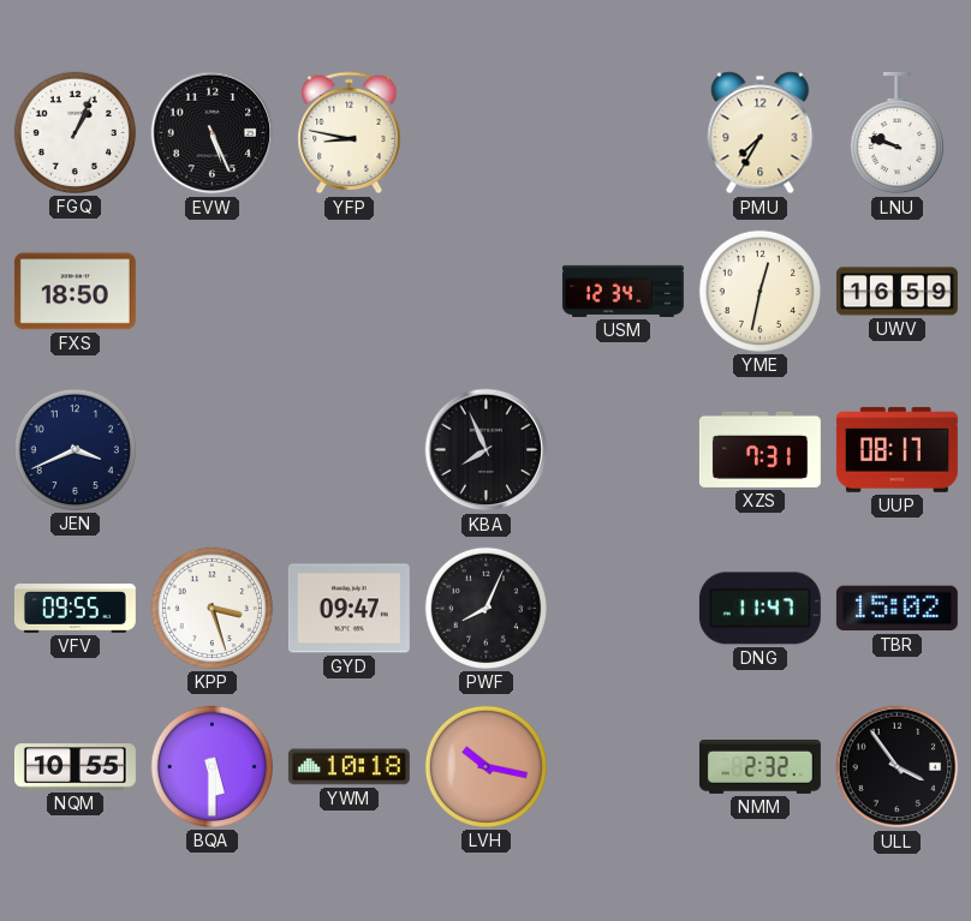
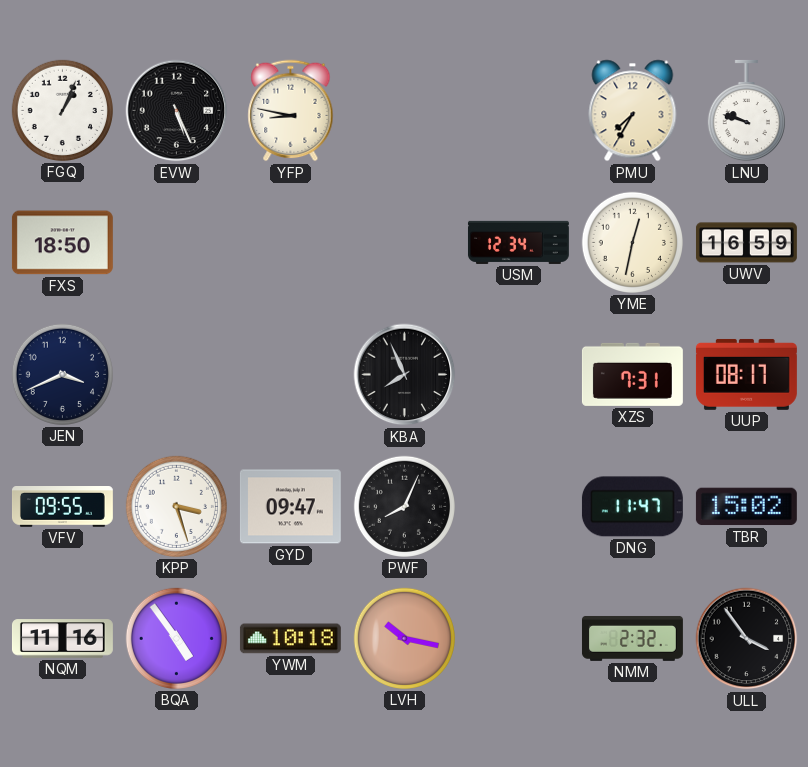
NQM: 10:55 -> 11:16 (62, 639)
BQA: 5:30 -> 4:54 (176, 638)
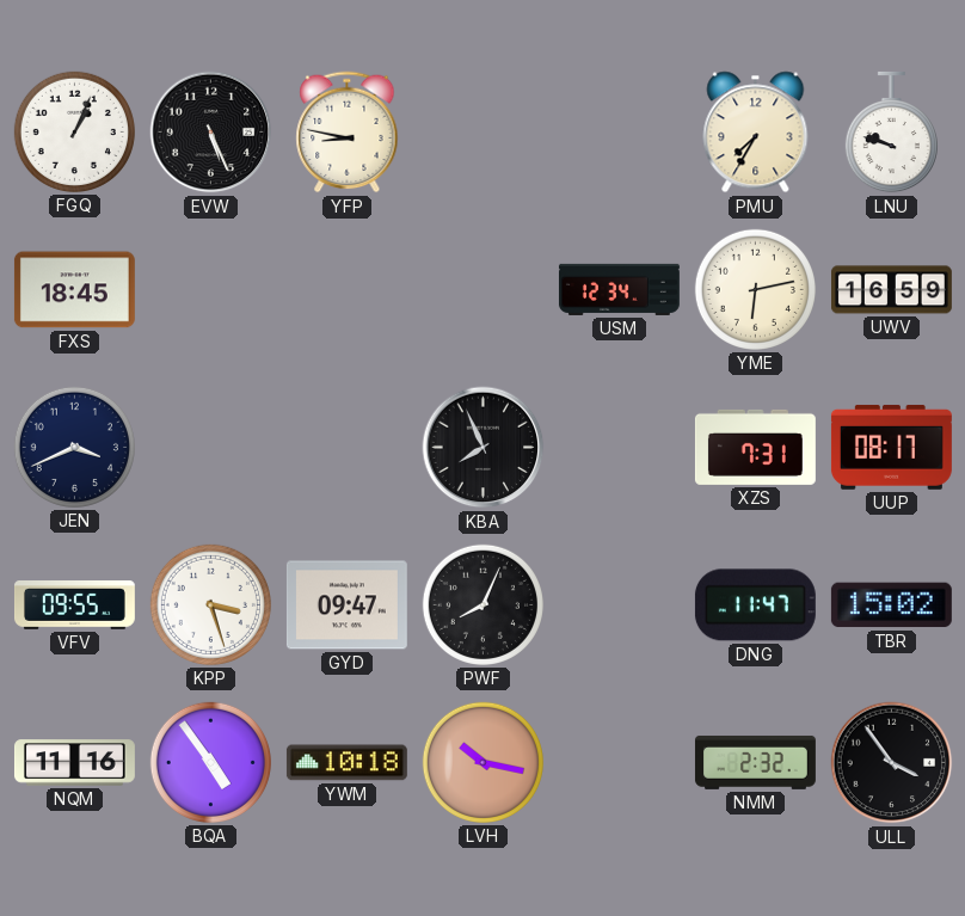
FXS: 18:50 -> 18:45 (74, 290)
YME: 12:32 -> 6:13 (755, 289)
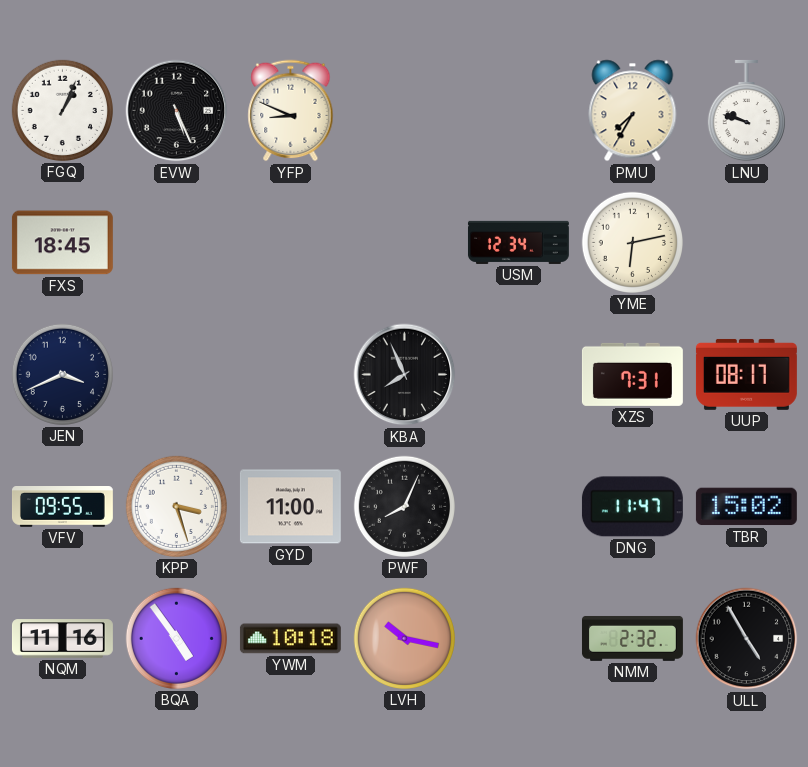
YFP: 8:47 -> 8:49 (291, 111)
UWV: 16:59 -> none (891, 290)
GYD: 09:47 -> 11:00 (290, 507)
ULL: 3:54 -> 4:55 (747, 639)
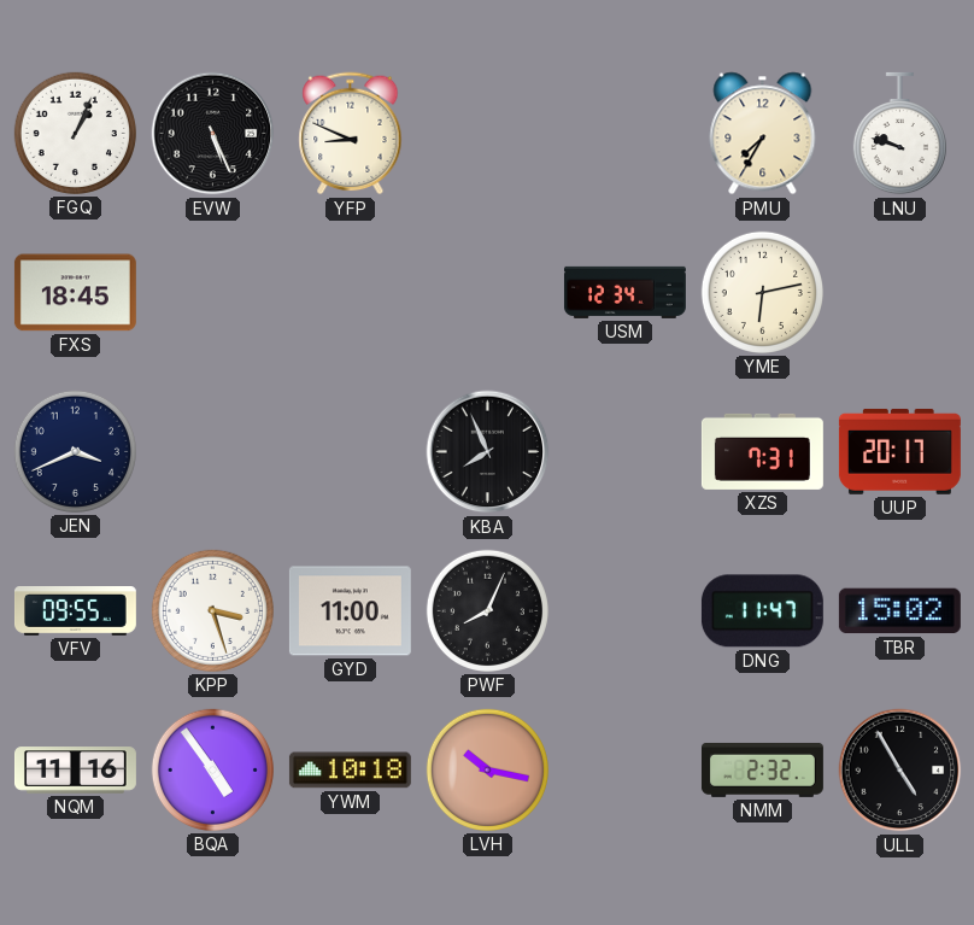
UUP: 08:17 -> 20:17 (899, 451)
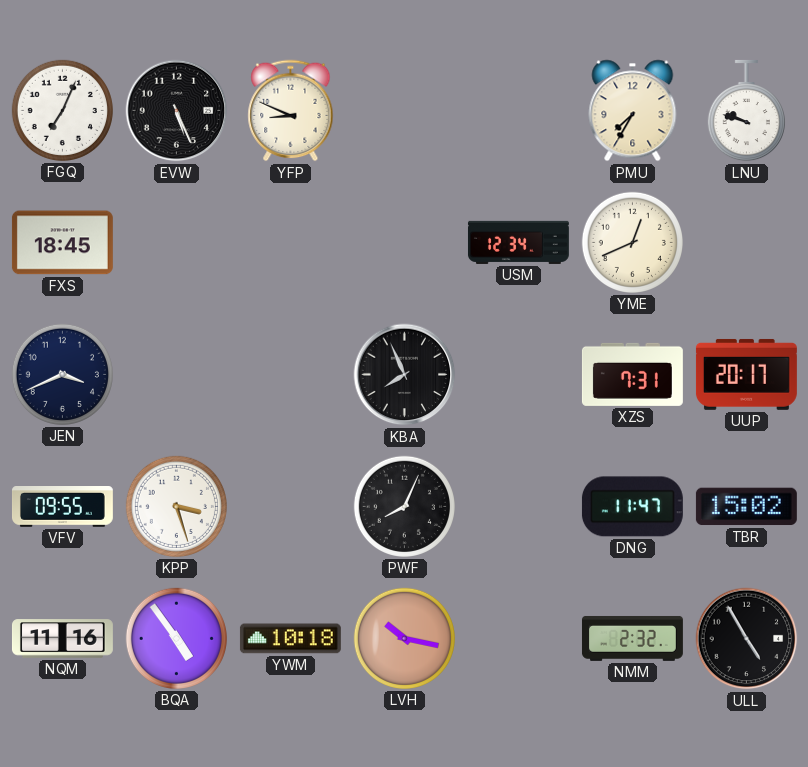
FGQ: 1:04 -> 7:04 (62, 110)
YME: 6:13 -> 12:41 (632, 242)
GYD: 11:00 -> none (350, 611)
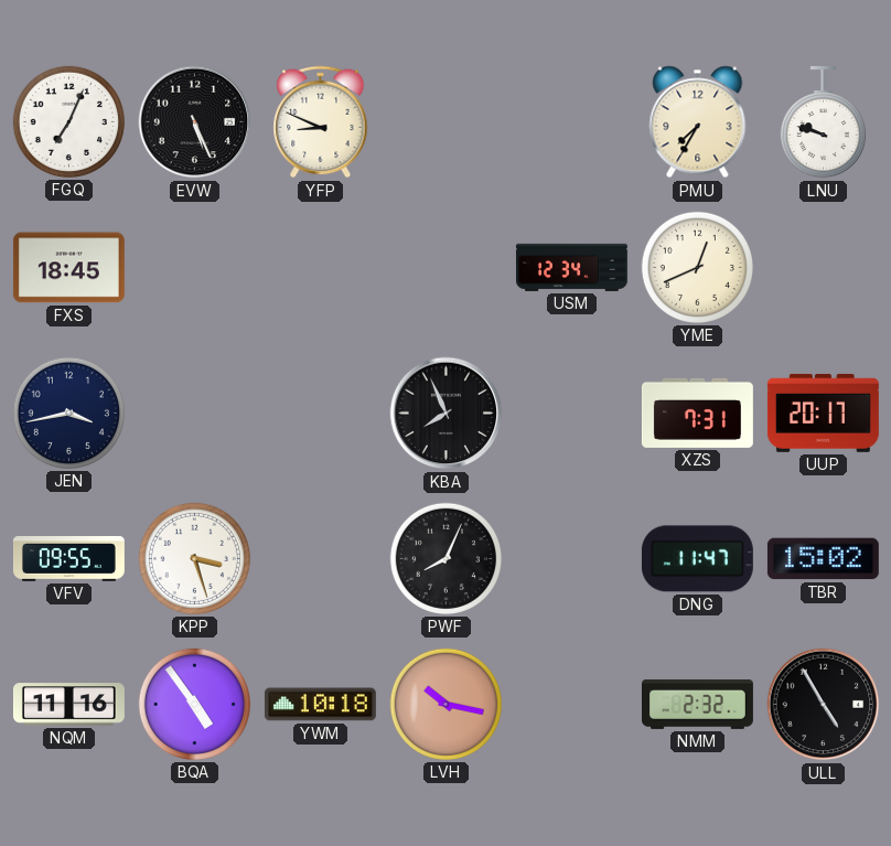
JEN: 3:41 -> 3:43 (68, 413)
